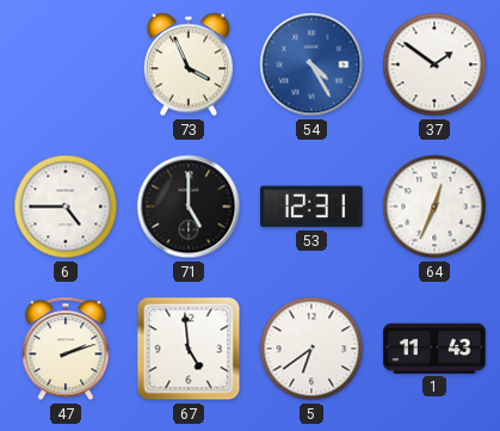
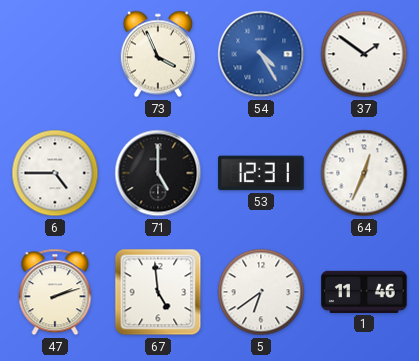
1: 11:43 -> 11:46 (364, 292)
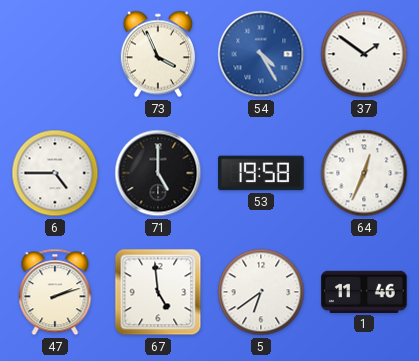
53: 12:31 -> 19:58 (261, 173)
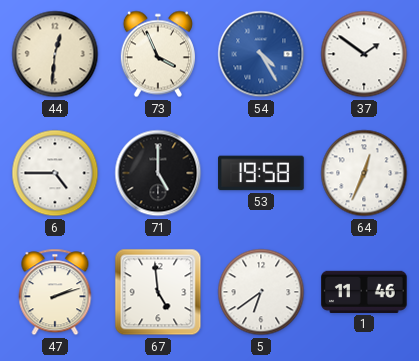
44: none -> 12:31 (55, 54)
